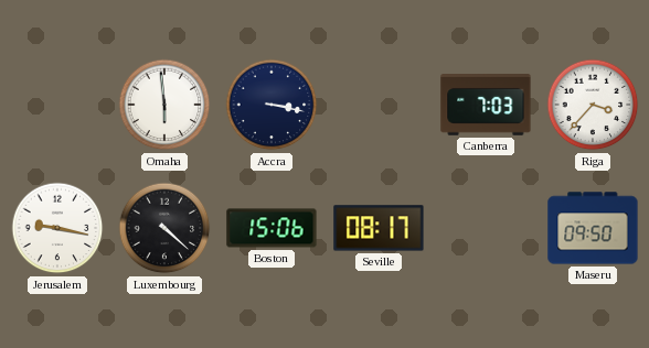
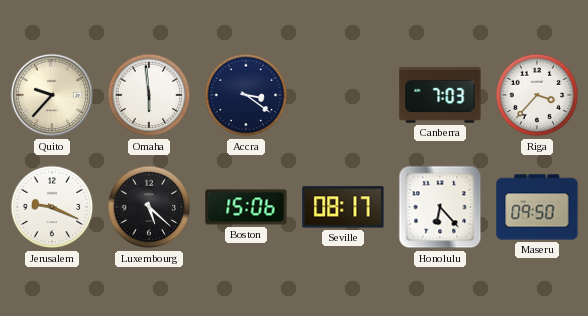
Quito: none -> 9:37 (52, 95)
Accra: 3:17 -> 3:21 (246, 95)
Jerusalem: 9:17 -> 9:19 (52, 207)
Luxembourg: 4:22 -> 5:22 (149, 207)
Honolulu: none -> 6:23 (440, 207)
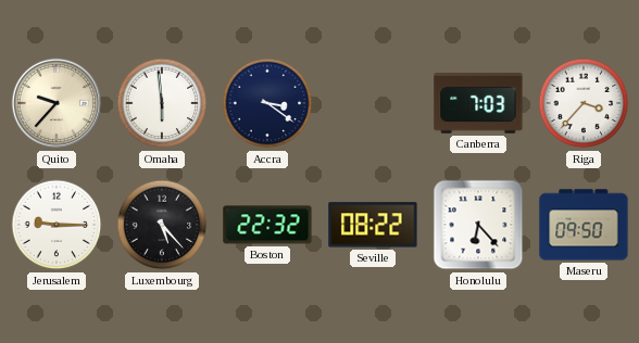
Jerusalem: 9:19 -> 9:15 (57, 225)
Luxembourg: 5:22 -> 5:23 (162, 225)
Boston: 15:06 -> 22:32 (267, 225)
Seville: 08:17 -> 08:22 (373, 225)
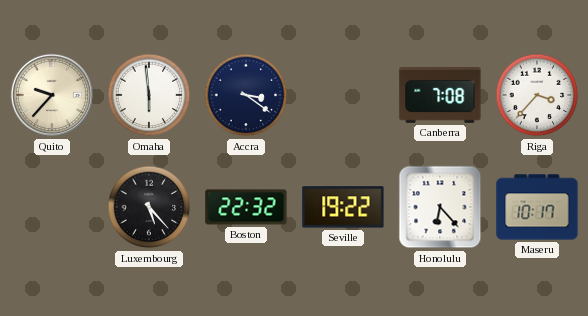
Canberra: 7:03 -> 7:08 (440, 96)
Jerusalem: 9:15 -> none (57, 225)
Seville: 08:22 -> 19:22 (343, 207)
Maseru: 09:50 -> 10:17 (537, 207)
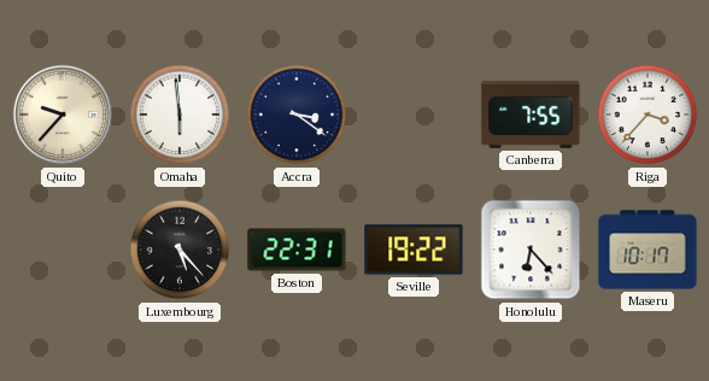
Canberra: 7:08 -> 7:55 (531, 116)
Boston: 22:32 -> 22:31 (297, 250)
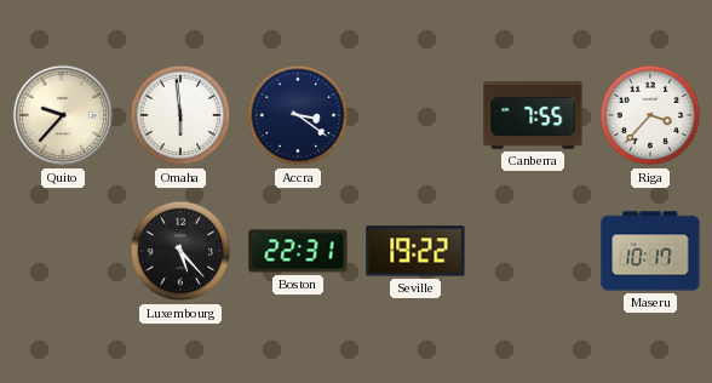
Honolulu: 6:23 -> none (531, 250)
